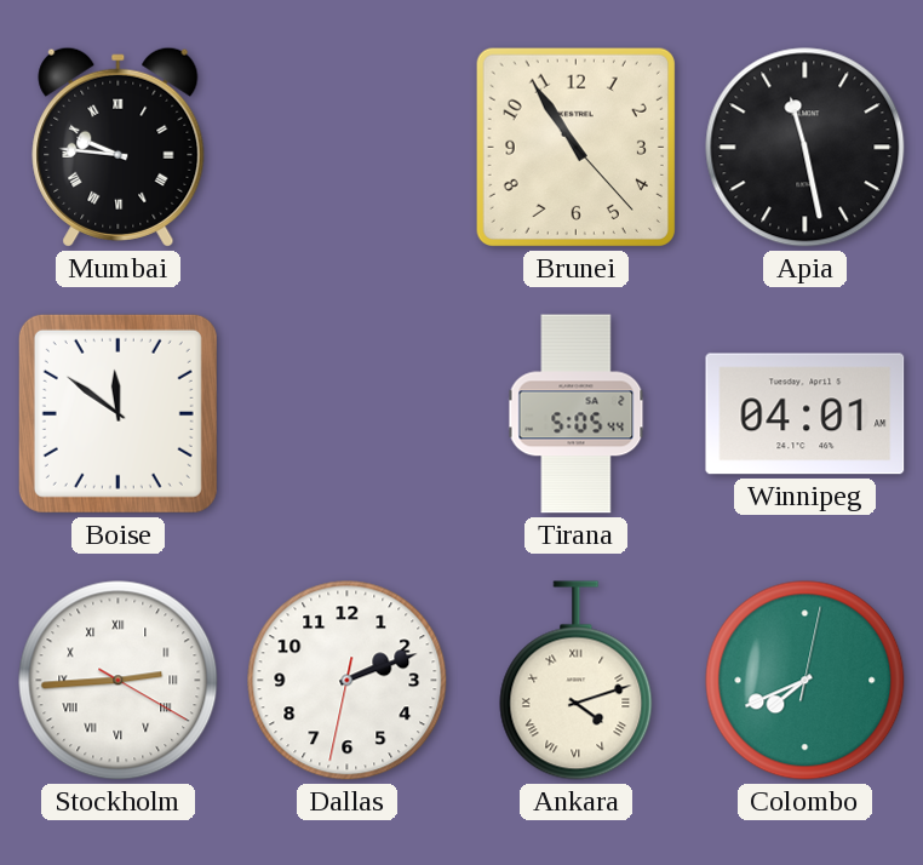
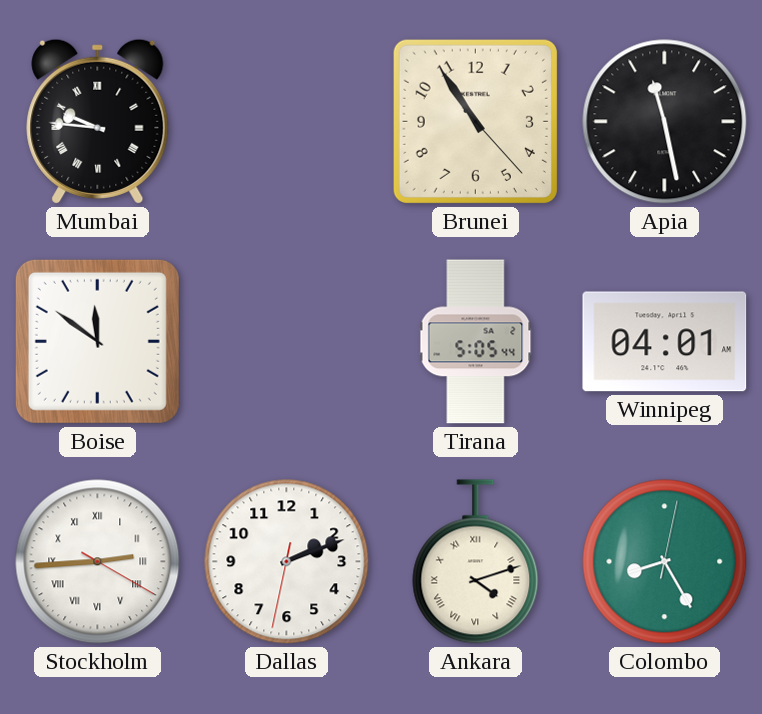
Colombo: 7:41 -> 8:25 (665, 562)
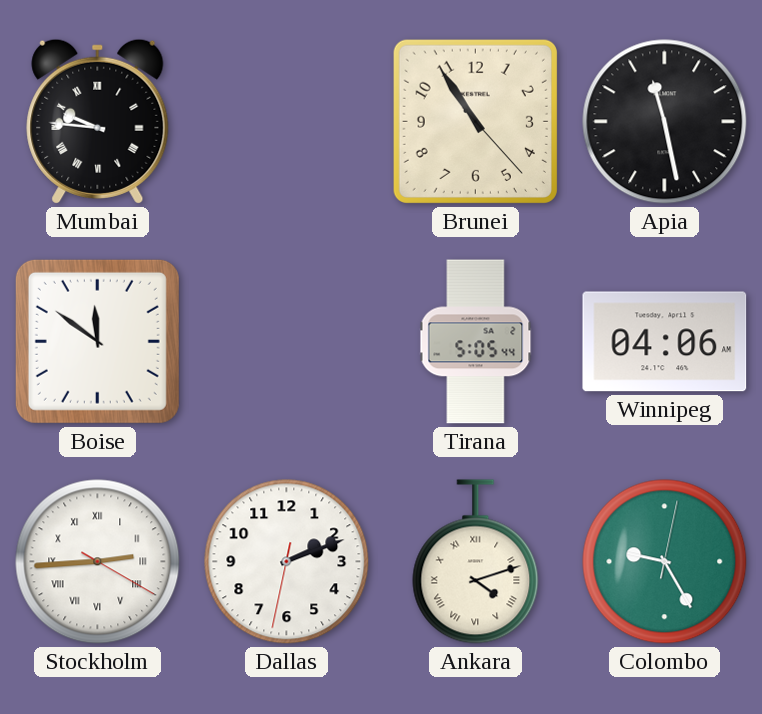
Winnipeg: 04:01 -> 04:06 (665, 342)
Colombo: 8:25 -> 9:25 (665, 562)
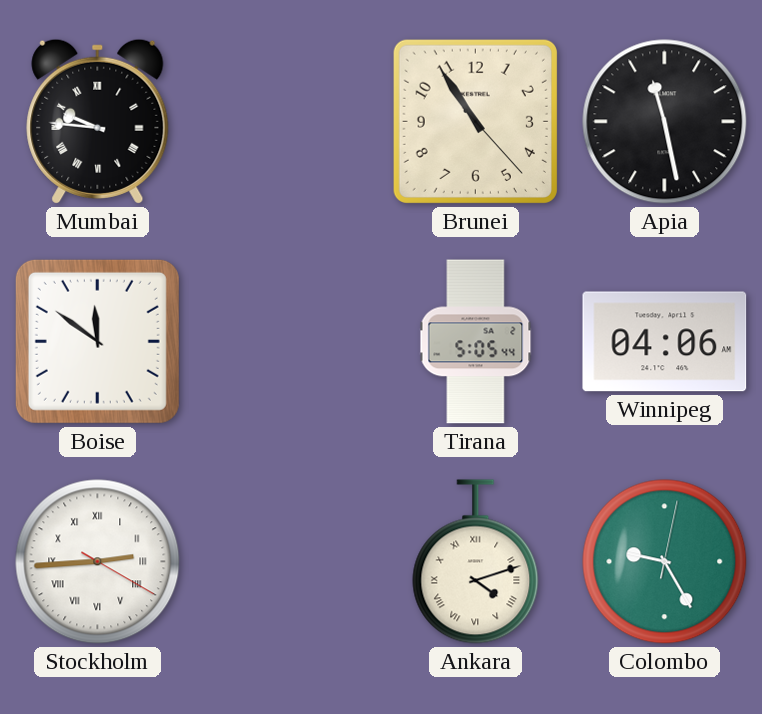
Dallas: 2:11 -> none (287, 562)
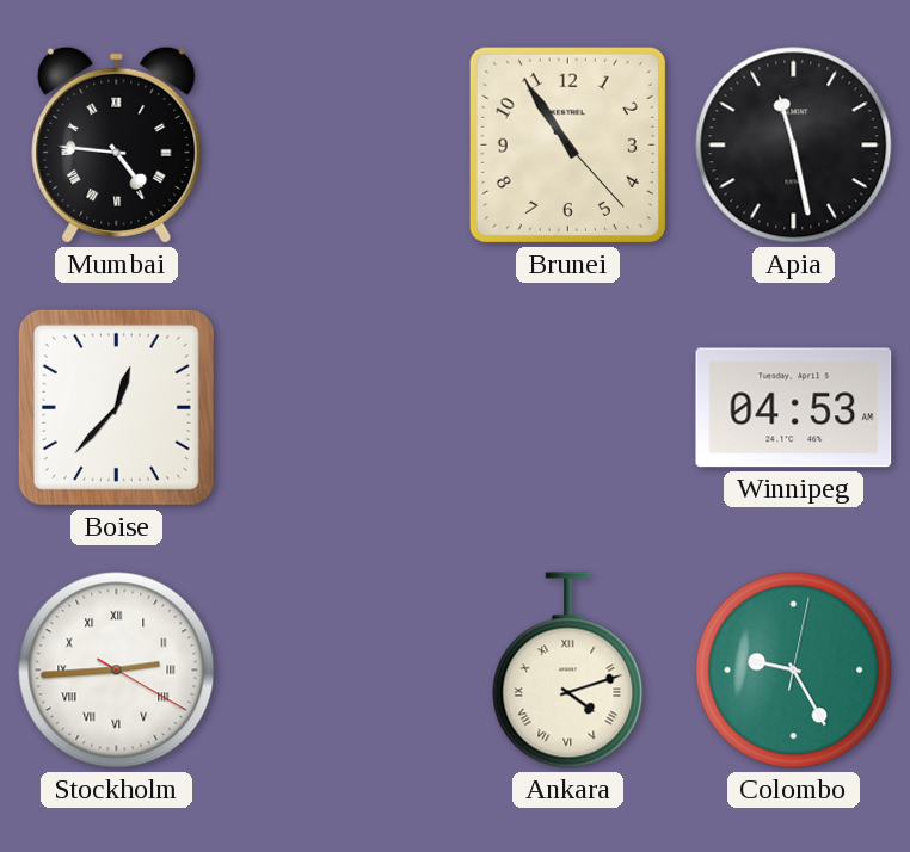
Mumbai: 9:46 -> 4:46 (117, 144)
Boise: 11:51 -> 12:37 (116, 407)
Tirana: 5:05 -> none (476, 342)
Winnipeg: 04:06 -> 04:53 (794, 408)
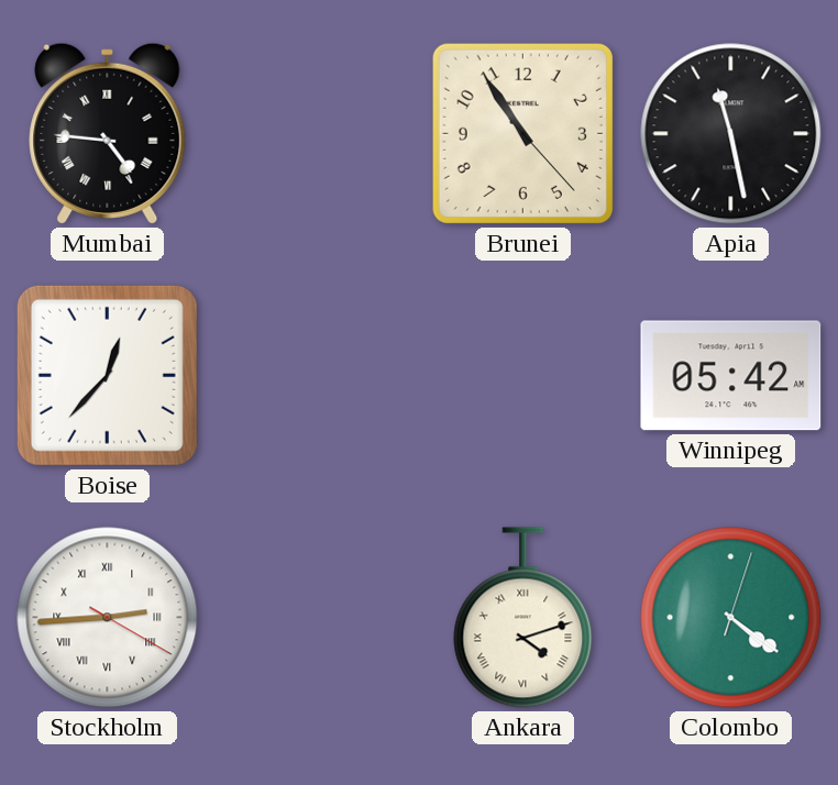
Winnipeg: 04:53 -> 05:42 (731, 376)
Colombo: 9:25 -> 4:21 (731, 618)
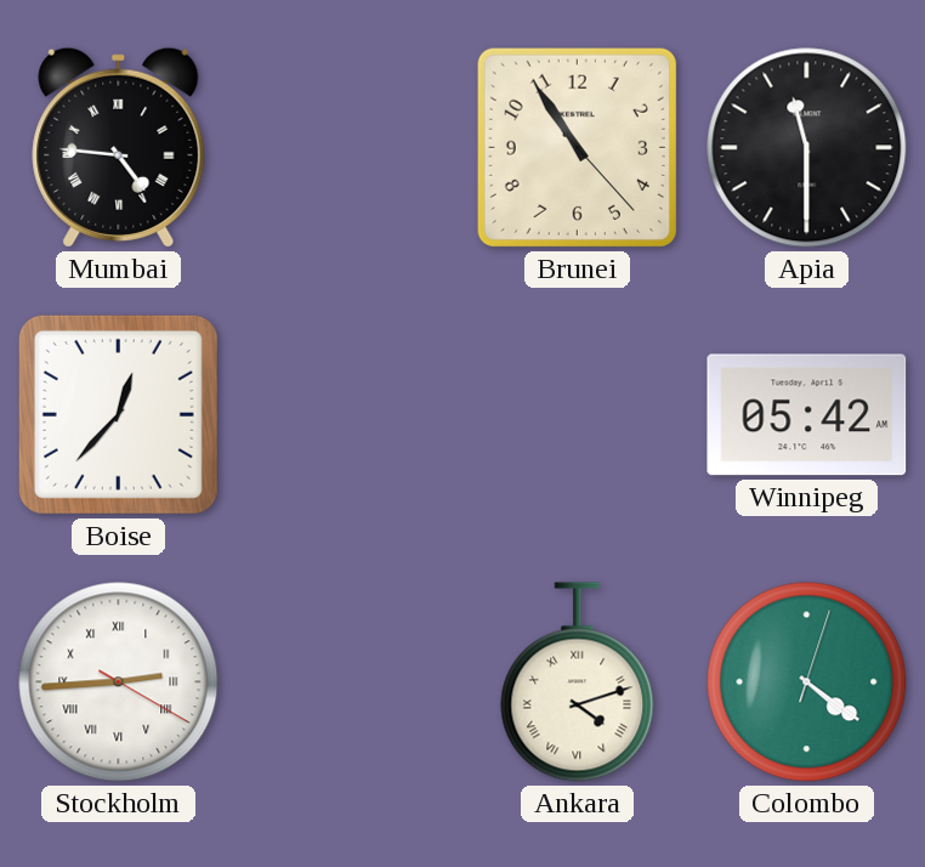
Apia: 11:28 -> 11:30 (807, 148)
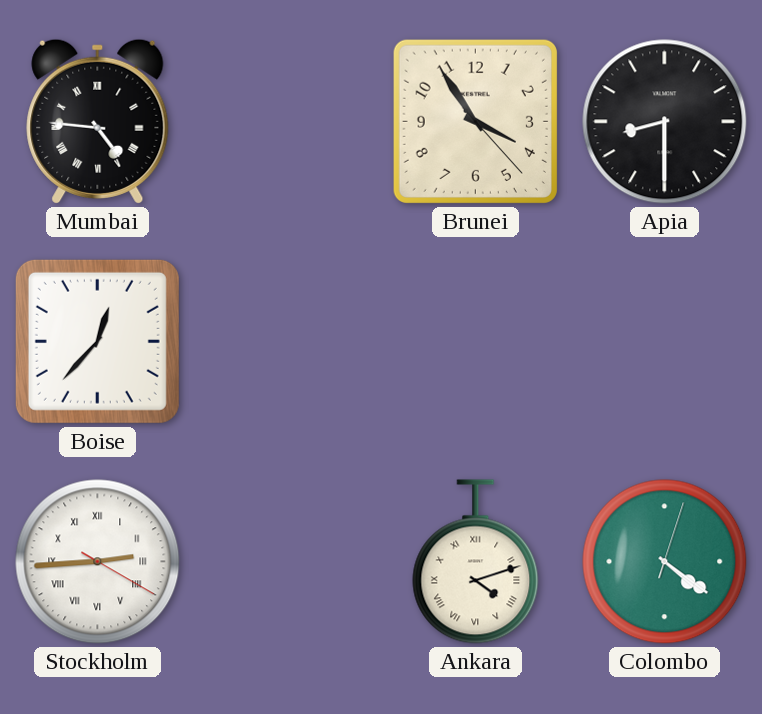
Brunei: 10:54 -> 3:54 (475, 121)
Apia: 11:30 -> 8:30 (665, 122)
Winnipeg: 05:42 -> none (807, 415)
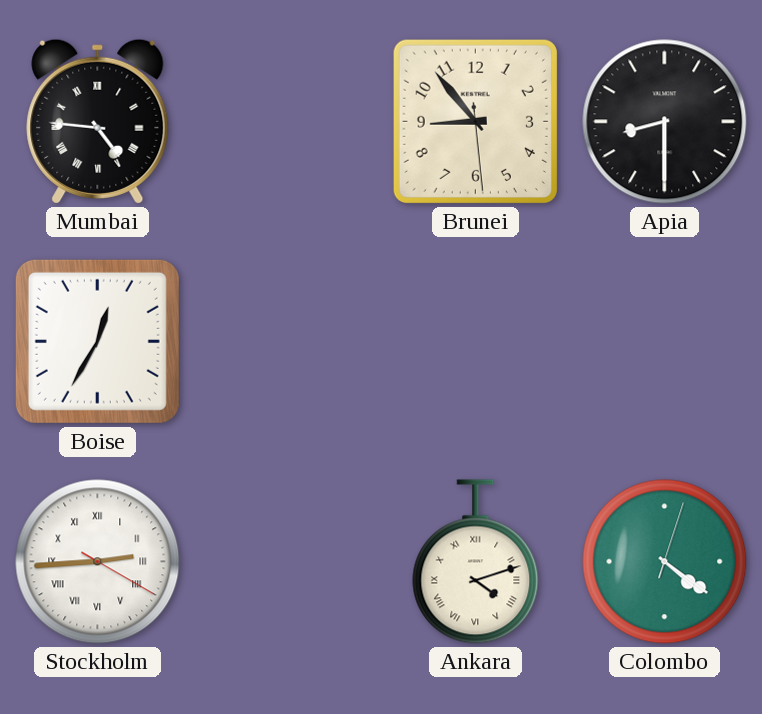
Brunei: 3:54 -> 8:53 (475, 121)
Boise: 12:37 -> 12:35 (97, 341)
